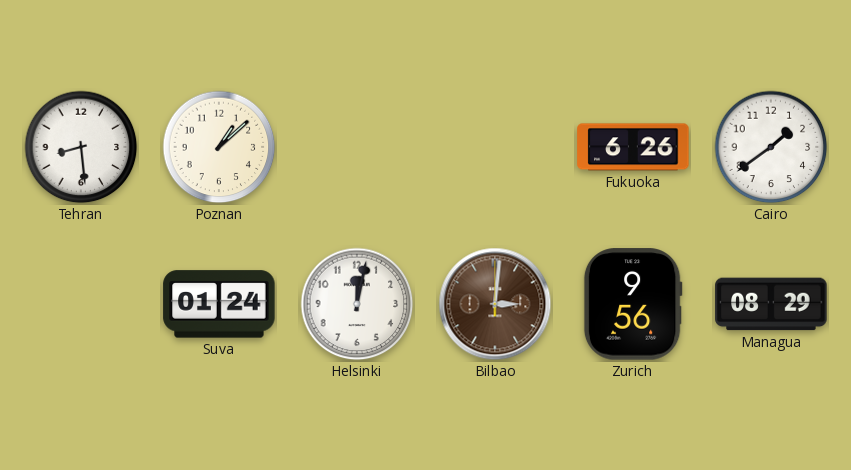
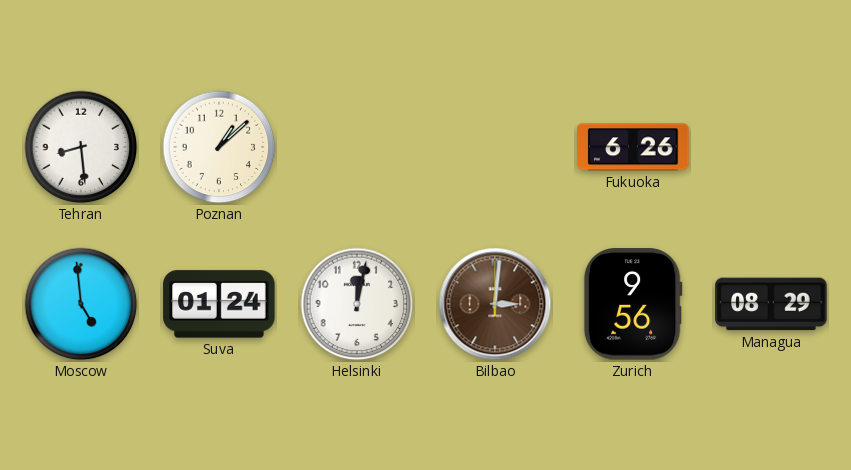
Cairo: 1:39 -> none (771, 147)
Moscow: none -> 4:59 (81, 304)
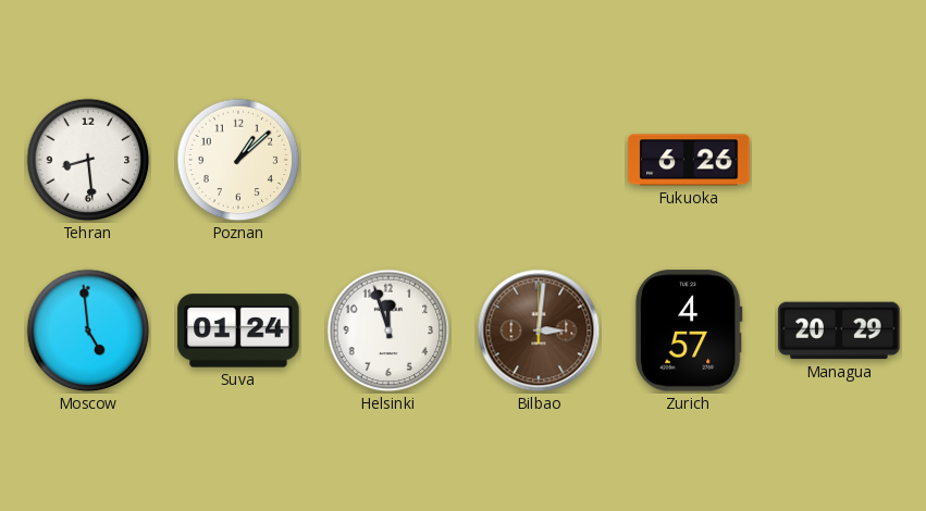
Helsinki: 12:02 -> 11:57 (388, 331)
Zurich: 9:56 -> 4:57 (689, 331)
Managua: 08:29 -> 20:29 (839, 331)
